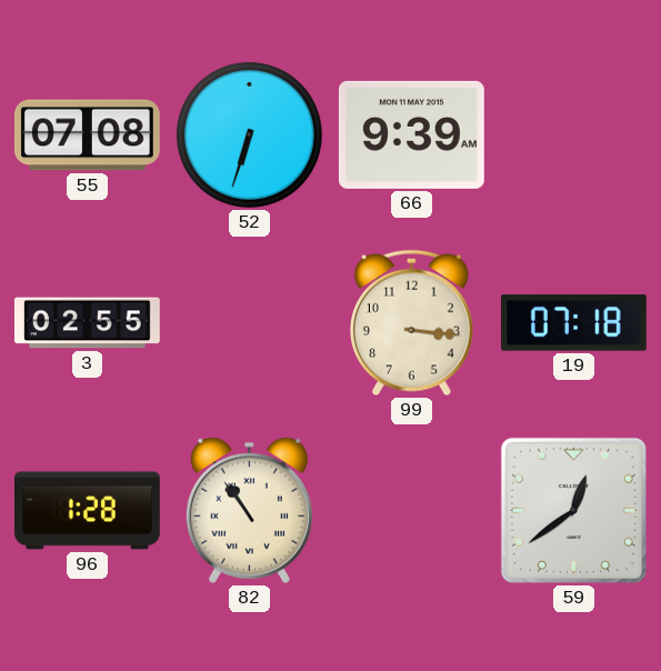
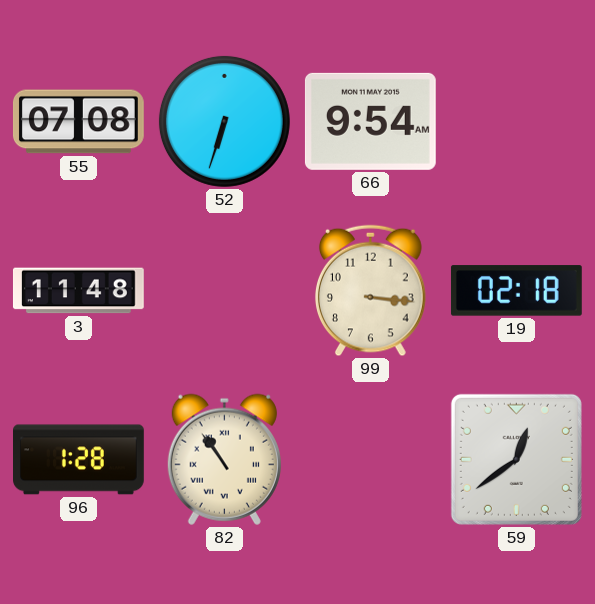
66: 9:39 -> 9:54 (370, 121)
3: 02:55 -> 11:48 (78, 291)
19: 07:18 -> 02:18 (516, 291)
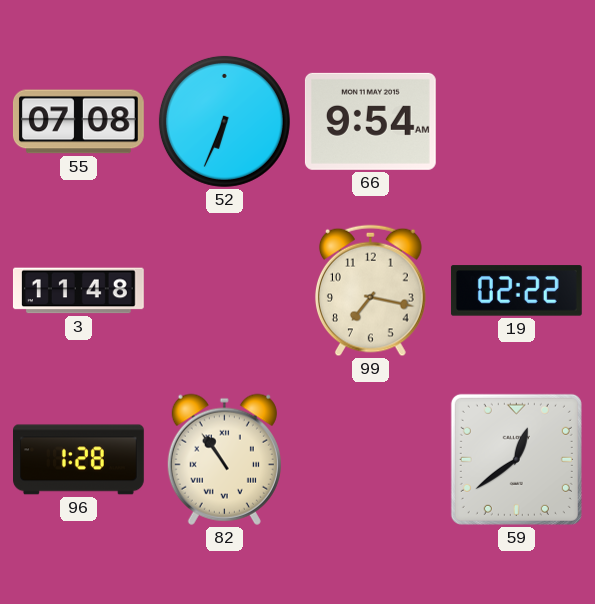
52: 6:33 -> 6:34 (224, 121)
99: 3:16 -> 7:17 (370, 291)
19: 02:18 -> 02:22 (516, 291)
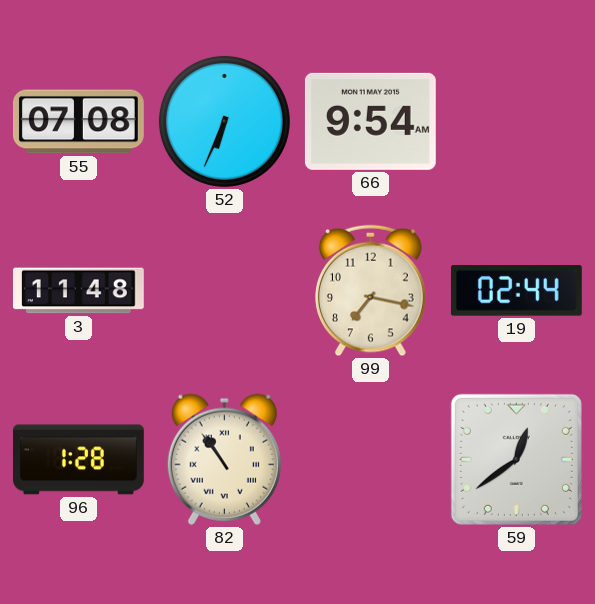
19: 02:22 -> 02:44 (516, 291)
